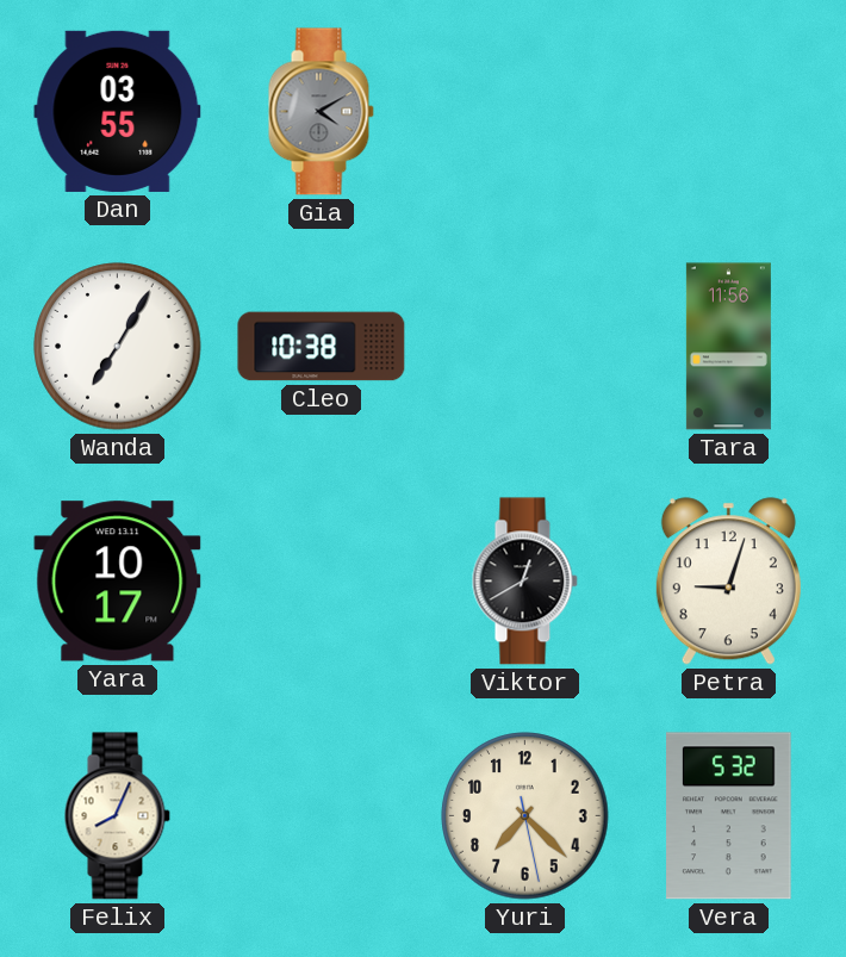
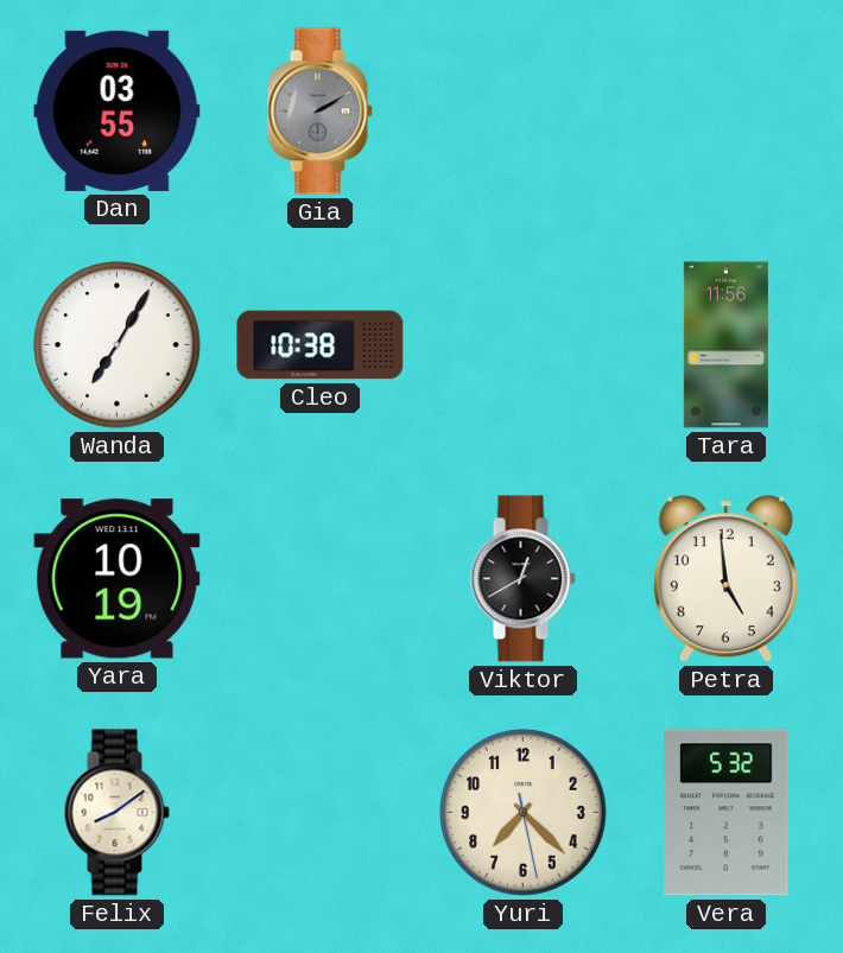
Gia: 4:10 -> 2:10 (319, 112)
Yara: 10:17 -> 10:19 (118, 579)
Petra: 9:03 -> 4:59 (725, 579)
Felix: 8:04 -> 8:09 (116, 813)
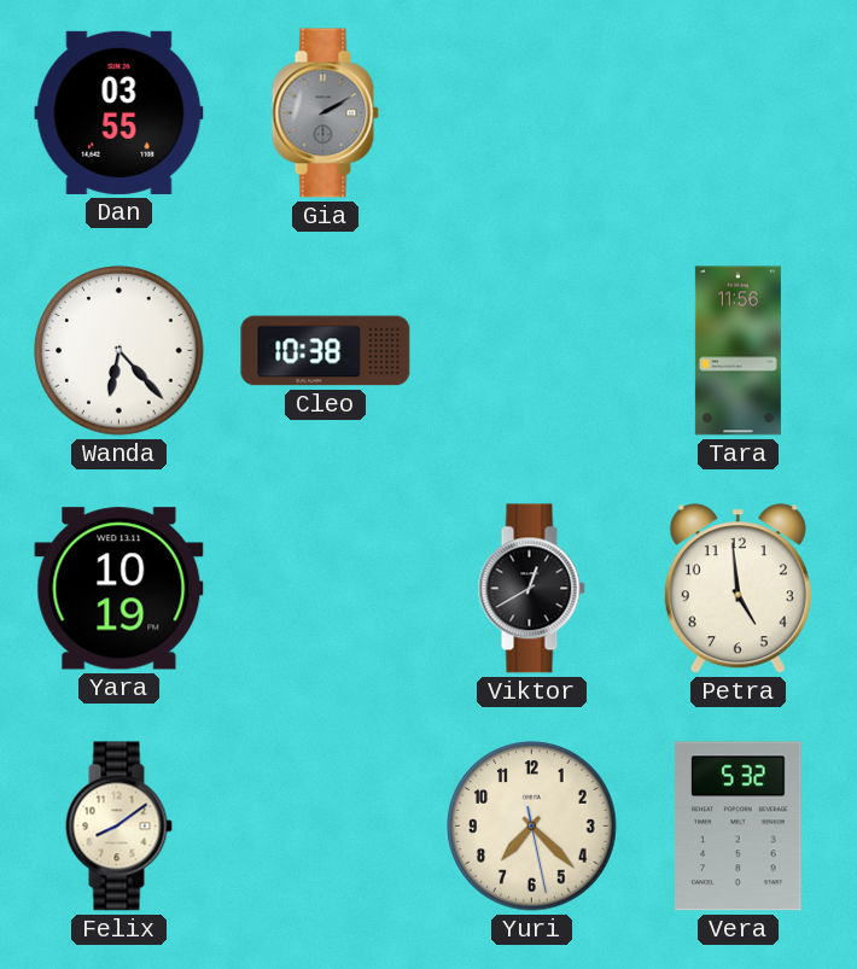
Wanda: 7:05 -> 6:23 (119, 351)
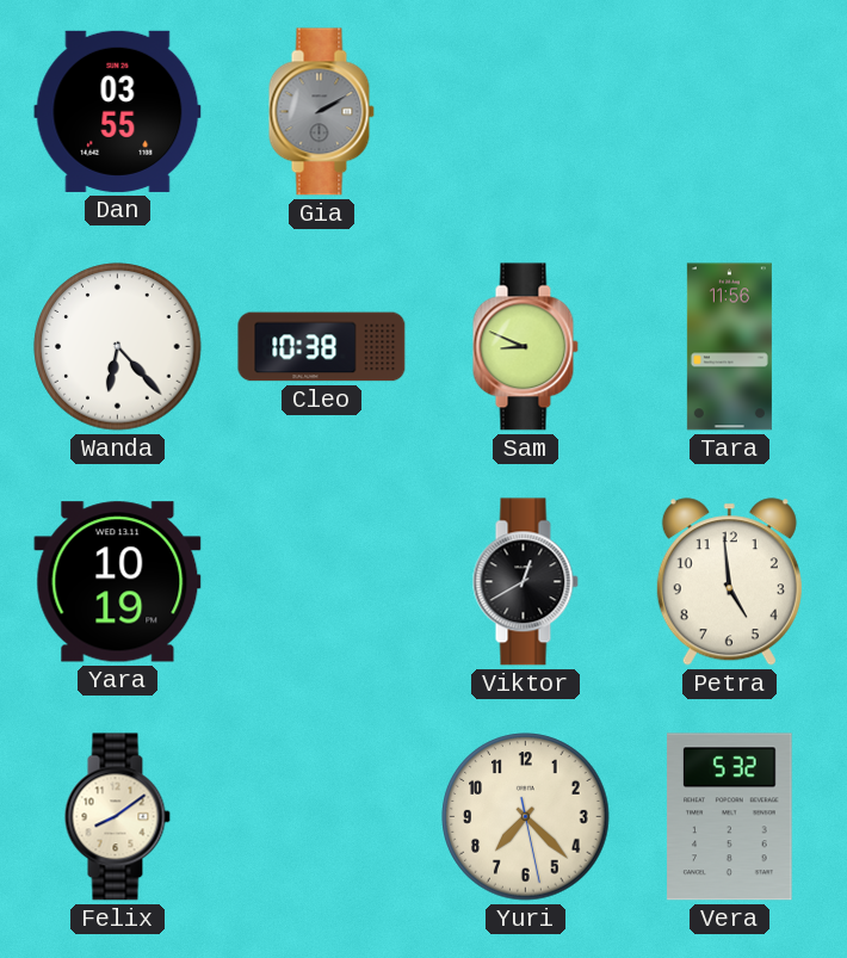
Sam: none -> 8:49 (525, 347)
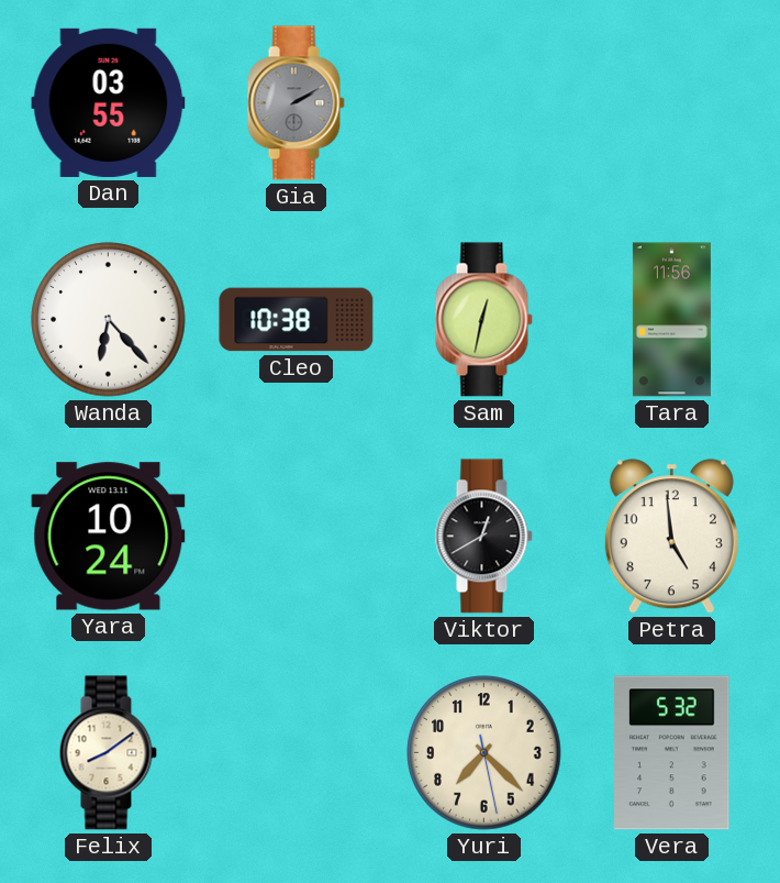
Sam: 8:49 -> 12:32 (483, 320)
Yara: 10:19 -> 10:24 (109, 537)
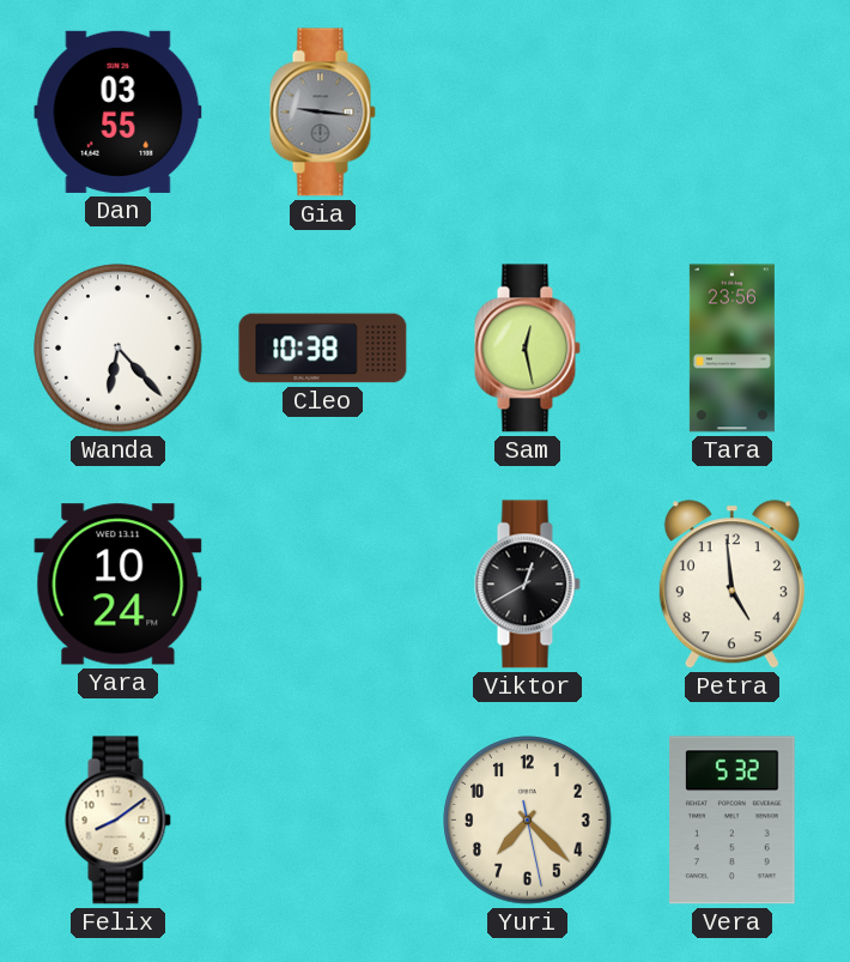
Gia: 2:10 -> 9:16 (322, 113)
Sam: 12:32 -> 12:28 (527, 349)
Tara: 11:56 -> 23:56 (731, 349)
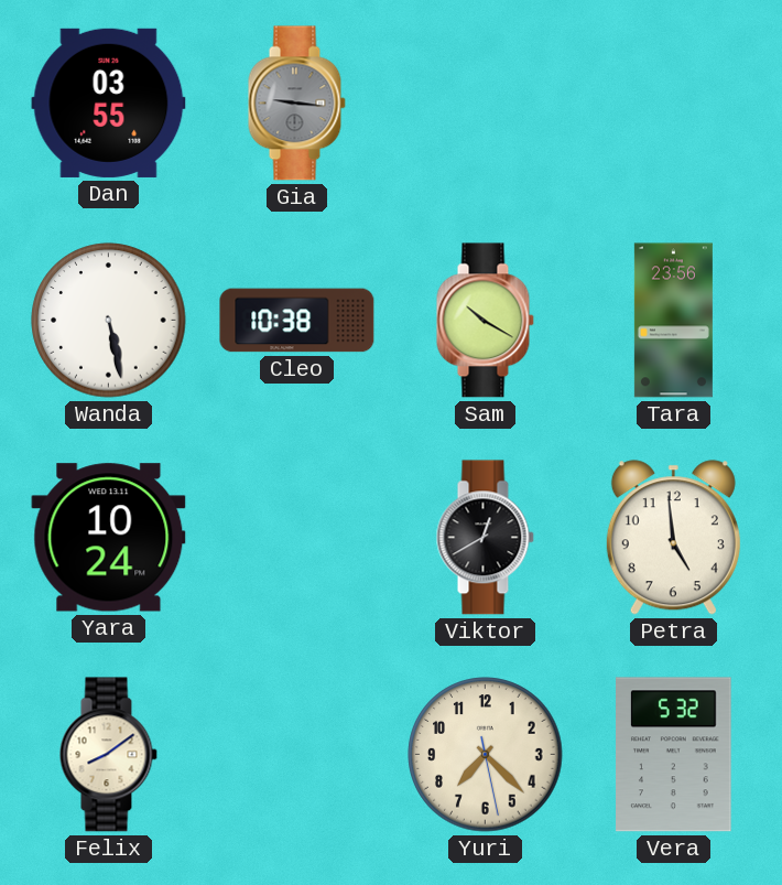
Wanda: 6:23 -> 5:28 (109, 321)
Sam: 12:28 -> 10:20 (485, 321)
